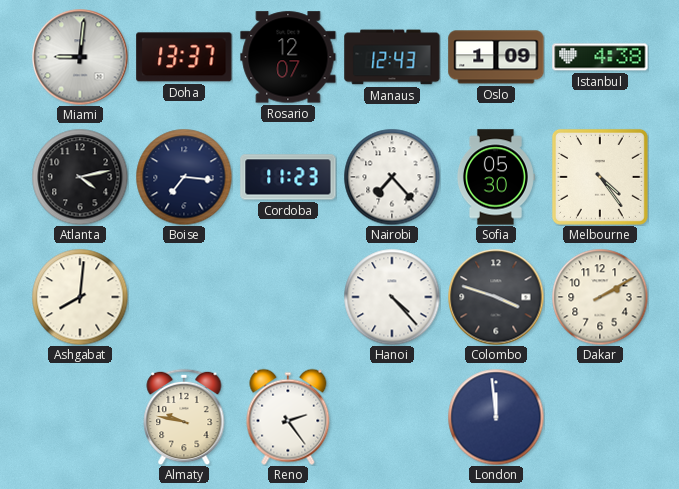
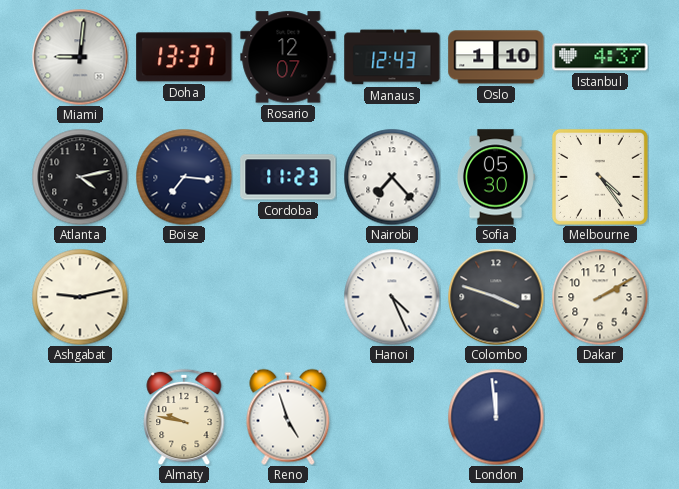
Oslo: 1:09 -> 1:10 (496, 57)
Istanbul: 4:38 -> 4:37 (600, 57)
Ashgabat: 8:01 -> 9:13 (80, 297)
Hanoi: 4:23 -> 4:26 (392, 297)
Reno: 2:24 -> 4:57 (288, 417)
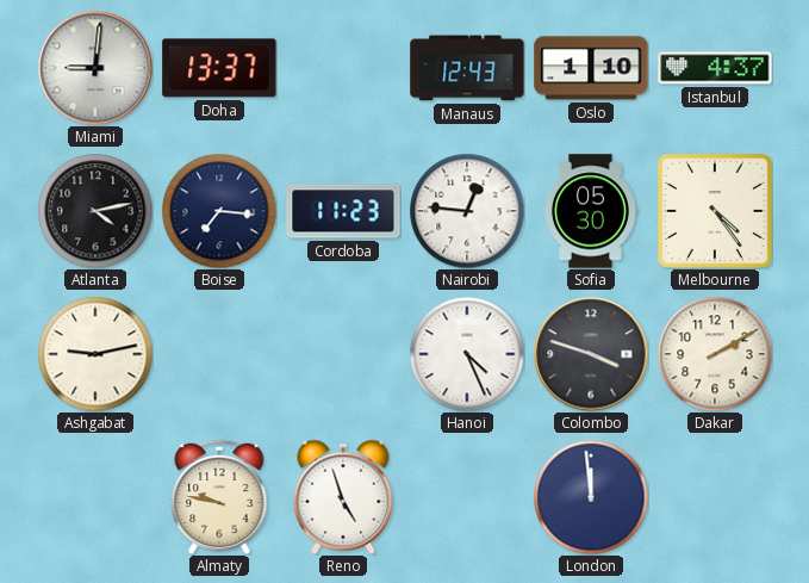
Rosario: 12:07 -> none (288, 57)
Nairobi: 7:23 -> 12:46 (467, 211)
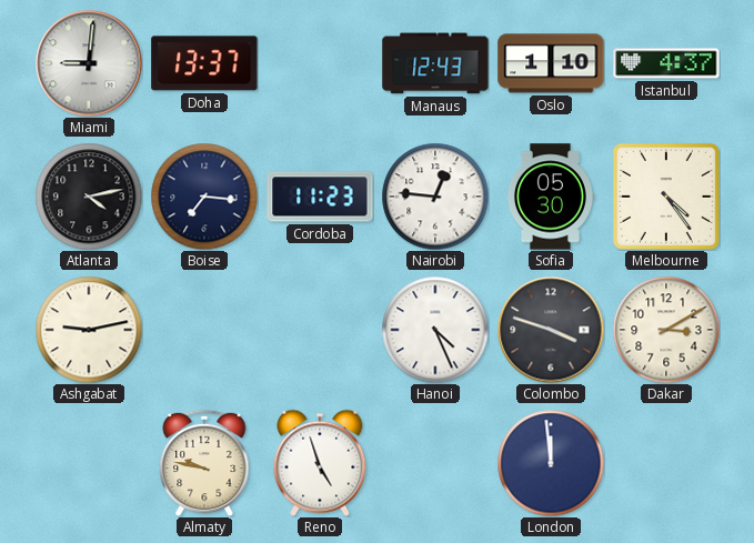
Dakar: 2:10 -> 3:10 (666, 330)
